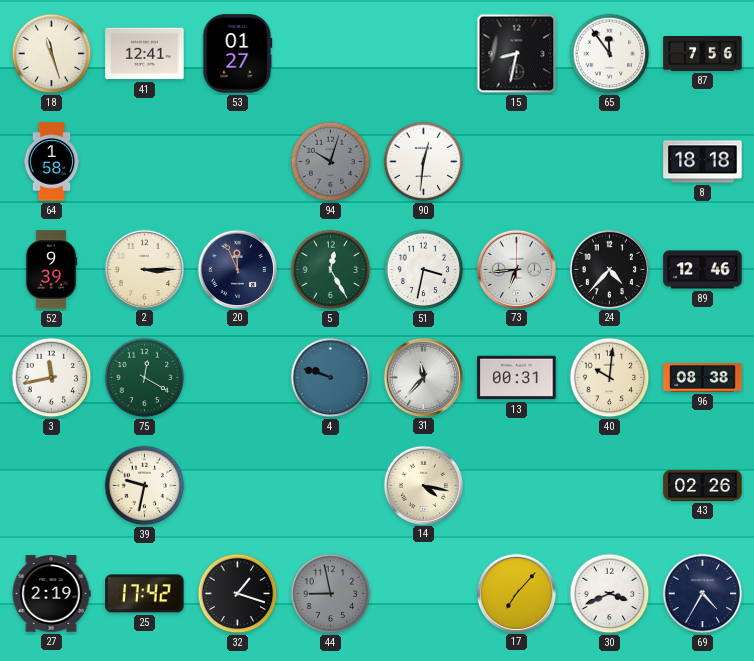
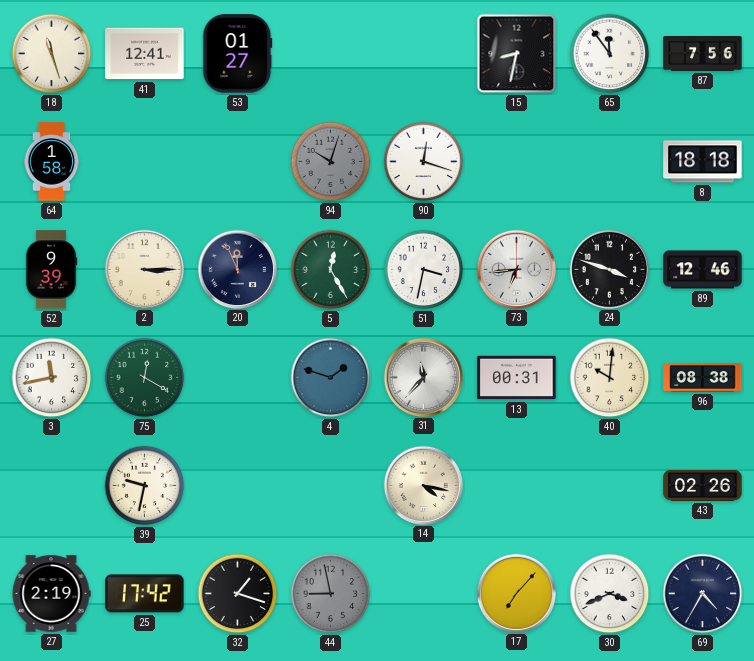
90: 12:31 -> 12:18 (424, 162)
24: 4:37 -> 3:48 (609, 269)
4: 9:48 -> 1:48 (331, 378)
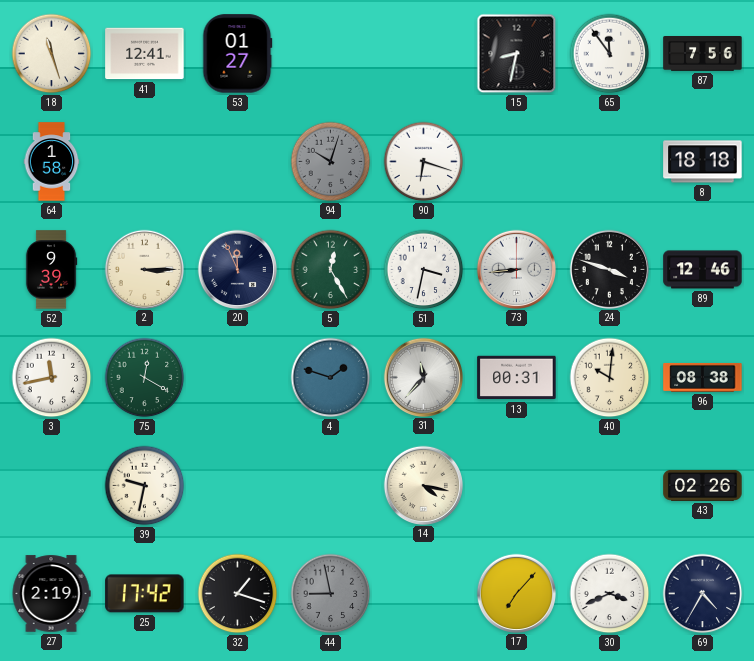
90: 12:18 -> 6:18 (424, 162)
73: 6:44 -> 8:44 (516, 269)
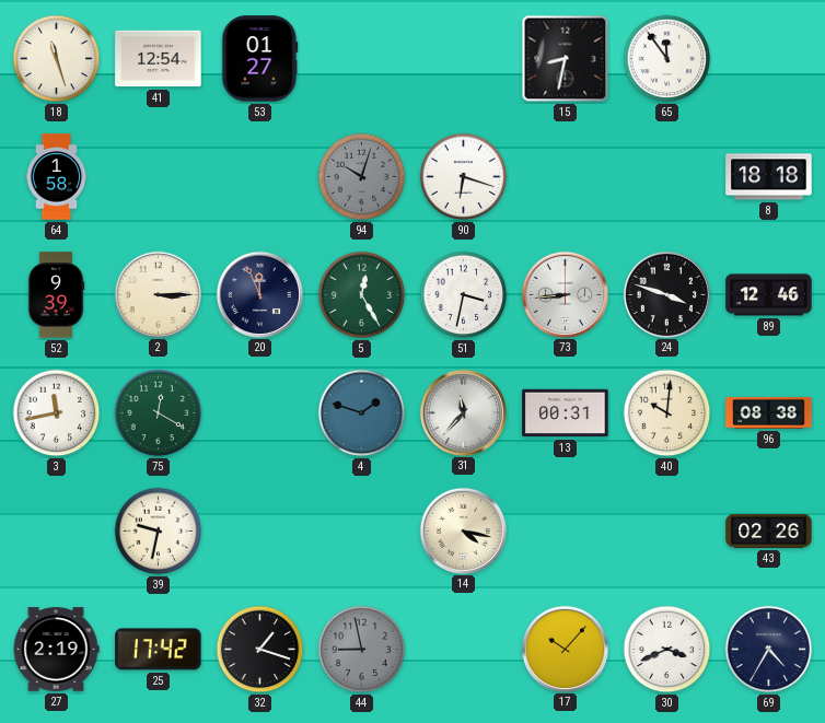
41: 12:41 -> 12:54 (159, 59)
87: 7:56 -> none (703, 54)
17: 7:07 -> 10:07 (565, 649)
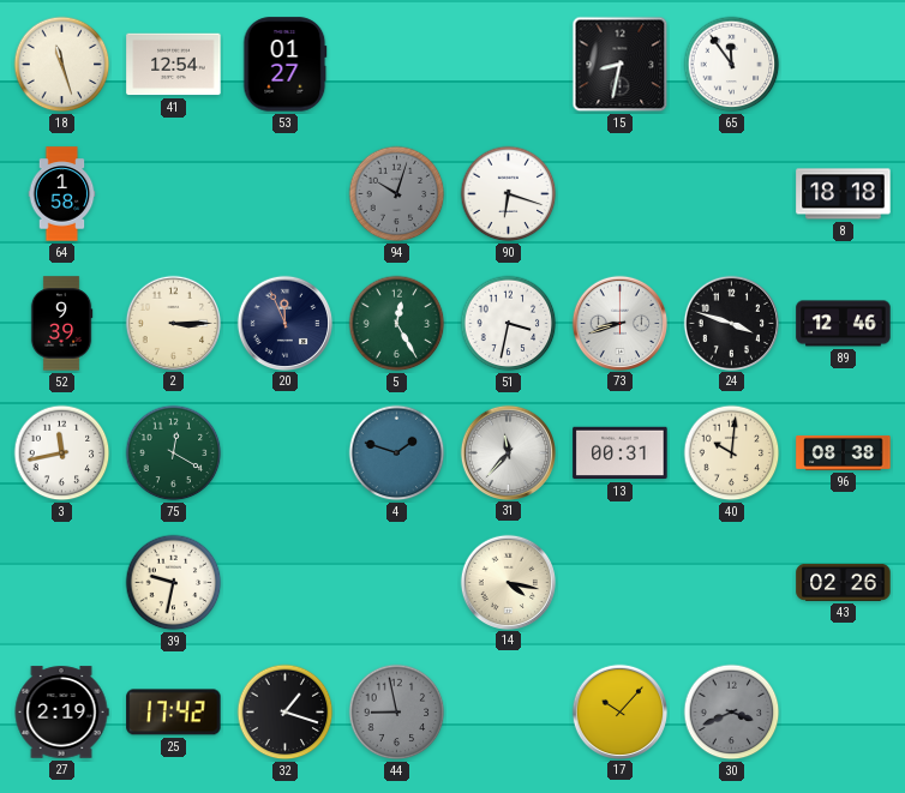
73: 8:44 -> 8:42 (619, 323)
30 dial: white -> grey (732, 713)
69: 4:35 -> none (769, 650)
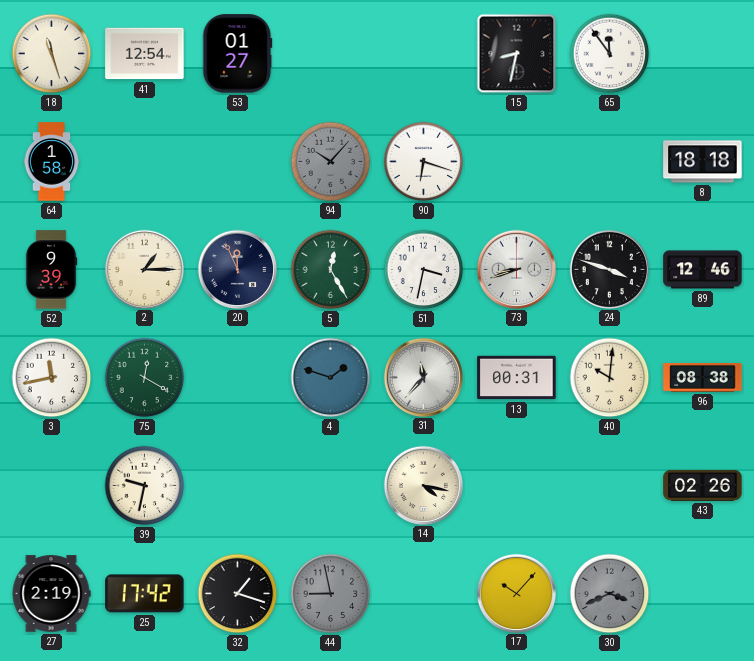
94: 10:03 -> 10:07 (331, 162)
2: 3:15 -> 1:15 (144, 269)
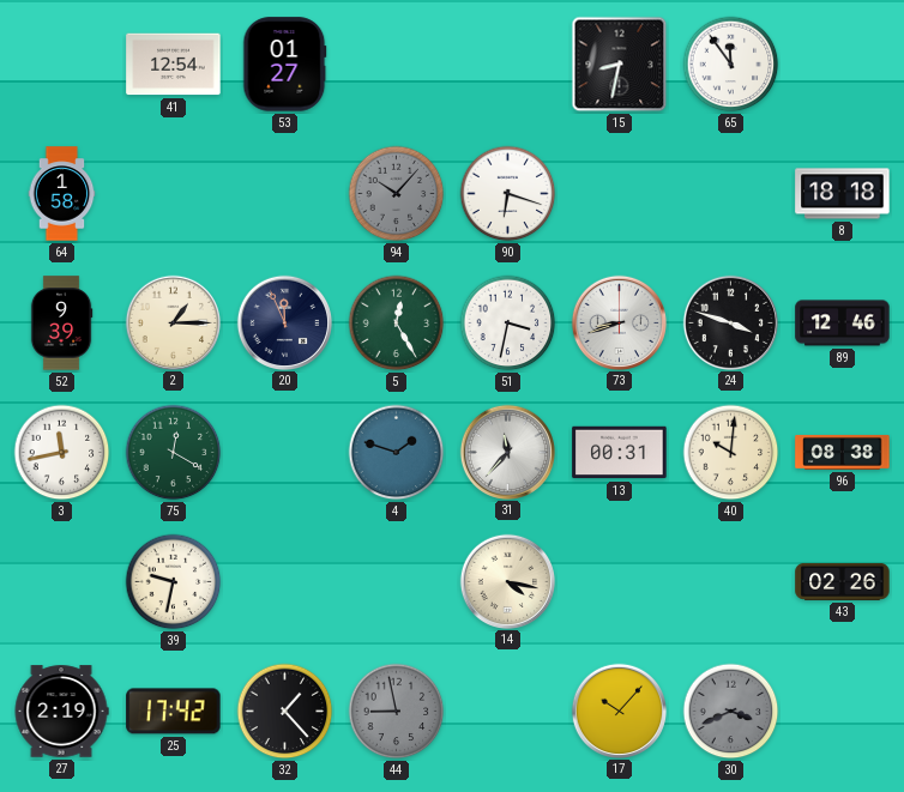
18: 11:27 -> none (52, 54)
32: 1:18 -> 1:23 (285, 712)
